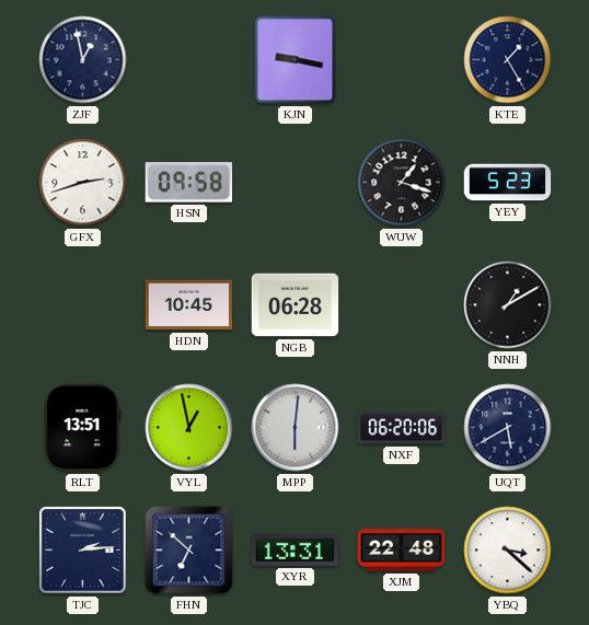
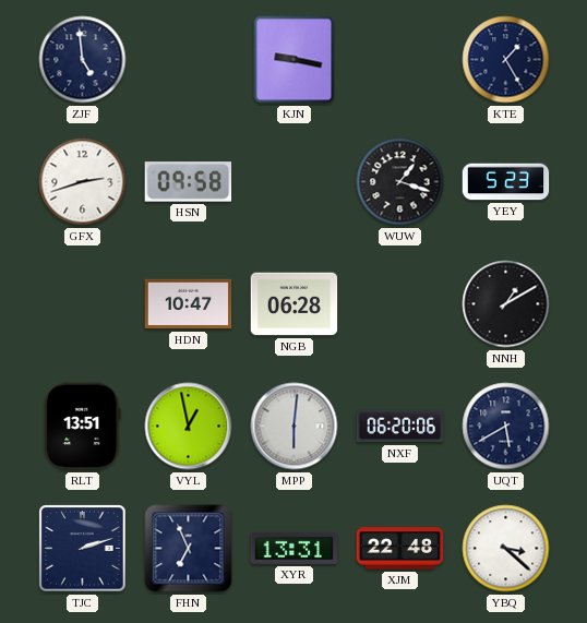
ZJF: 12:58 -> 4:59 (83, 60)
HDN: 10:45 -> 10:47 (189, 304)
TJC: 2:14 -> 2:12 (83, 549)
FHN: 6:52 -> 6:56 (189, 549)
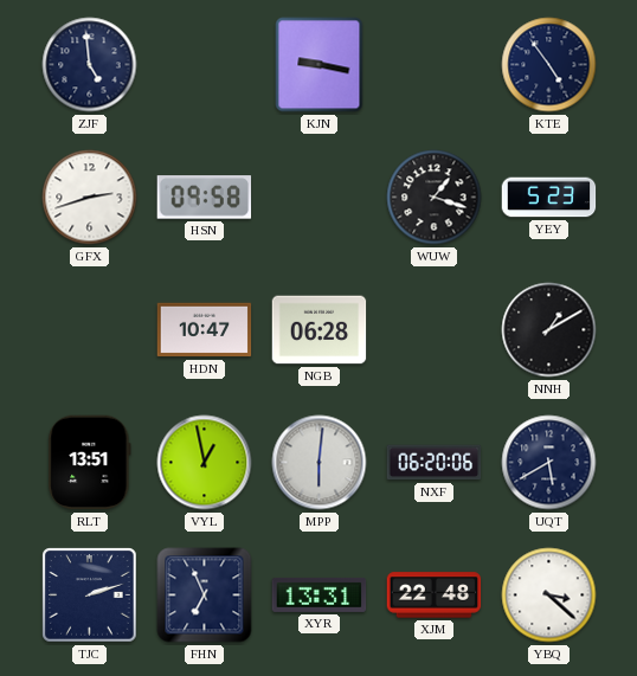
KTE: 1:25 -> 4:54 (549, 65)
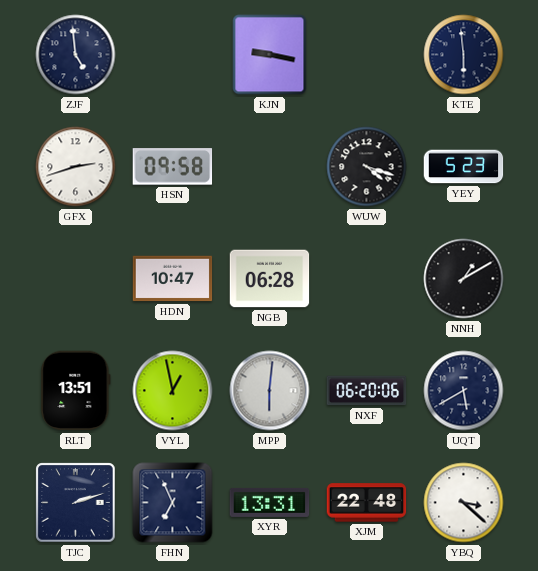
KTE: 4:54 -> 5:59 (464, 55)
WUW: 1:18 -> 4:18 (367, 167)
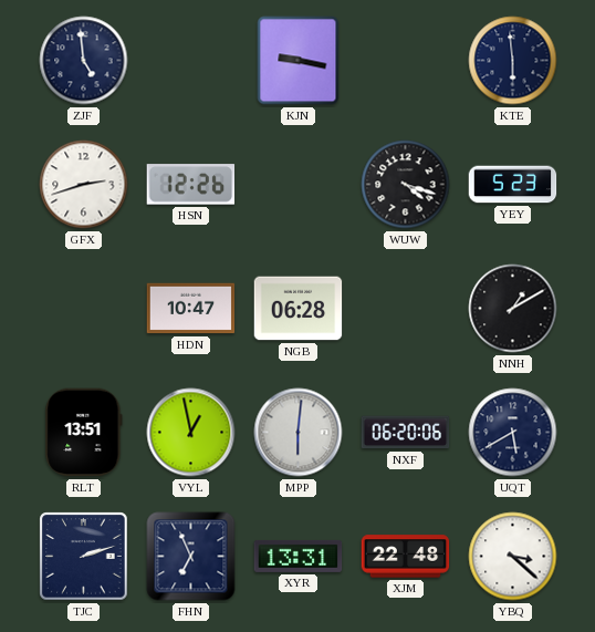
HSN: 09:58 -> 12:26 (191, 185)
